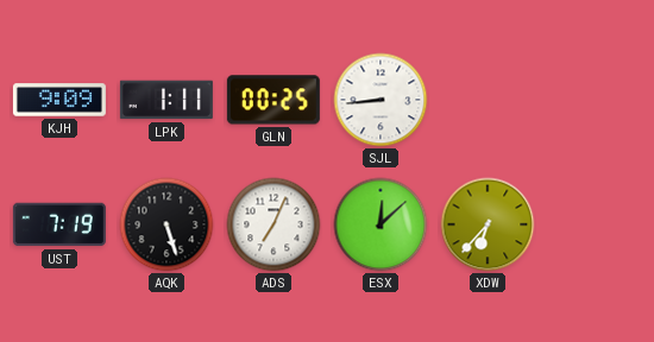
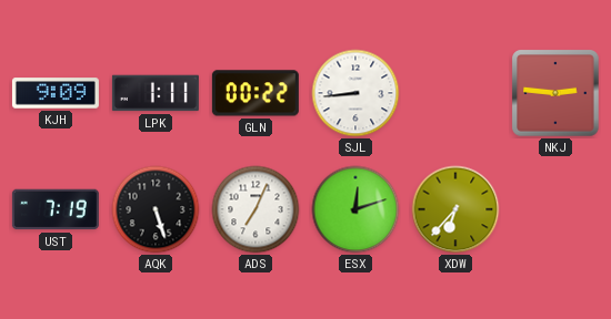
GLN: 00:25 -> 00:22 (256, 93)
NKJ: none -> 2:46 (555, 93)
ESX: 12:08 -> 12:12 (355, 209)
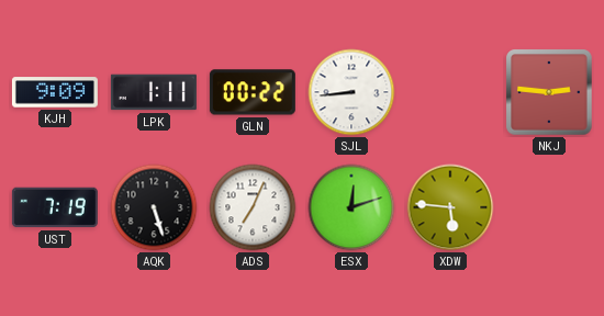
XDW: 6:37 -> 5:46 (450, 207)
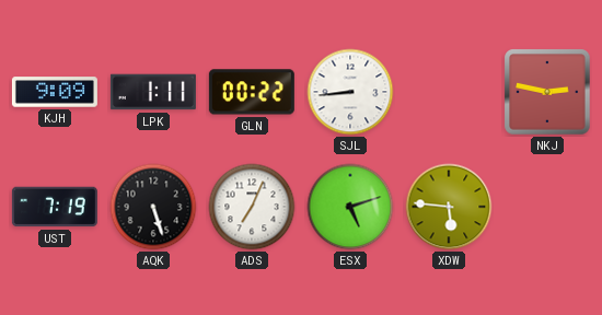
NKJ: 2:46 -> 2:47 (547, 92)
ESX: 12:12 -> 5:12 (350, 207)
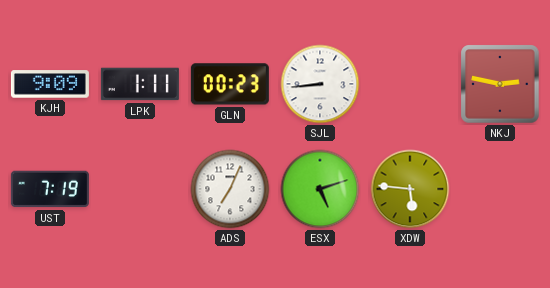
GLN: 00:22 -> 00:23 (230, 84)
AQK: 5:27 -> none (153, 207)
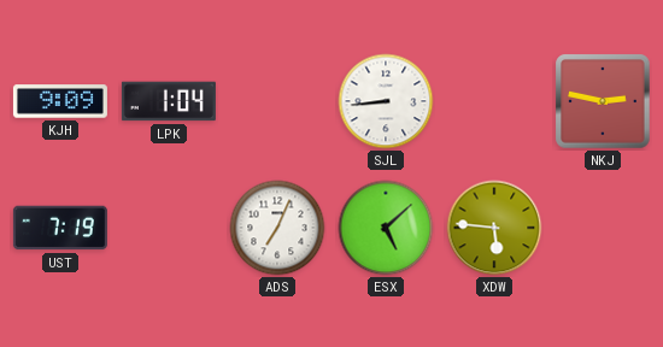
LPK: 1:11 -> 1:04 (169, 101)
GLN: 00:23 -> none (230, 84)
ESX: 5:12 -> 5:08 (386, 228)
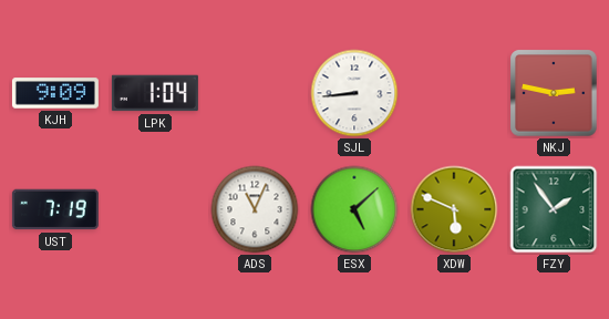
ADS: 7:04 -> 11:04 (255, 209)
XDW: 5:46 -> 5:49 (454, 209)
FZY: none -> 1:54 (554, 209)
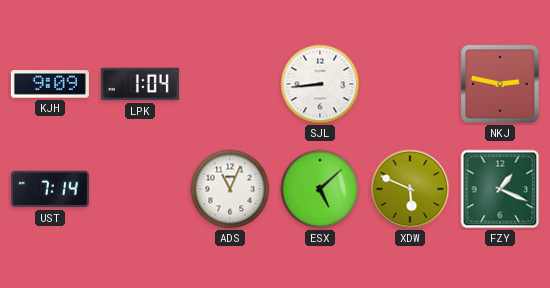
UST: 7:19 -> 7:14 (50, 189)
FZY: 1:54 -> 1:19 (500, 189)
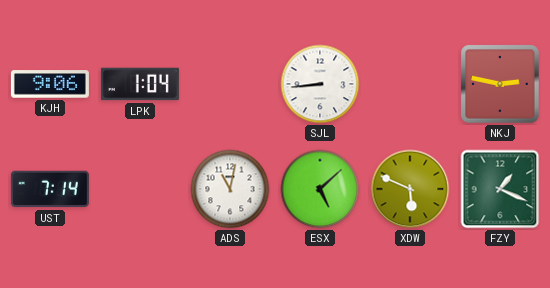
KJH: 9:09 -> 9:06 (50, 84)
ADS: 11:04 -> 11:02 (230, 189)
